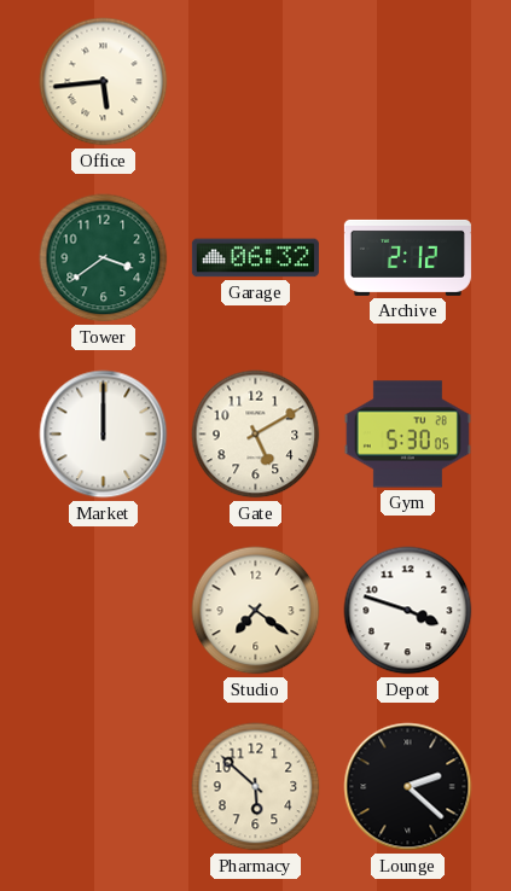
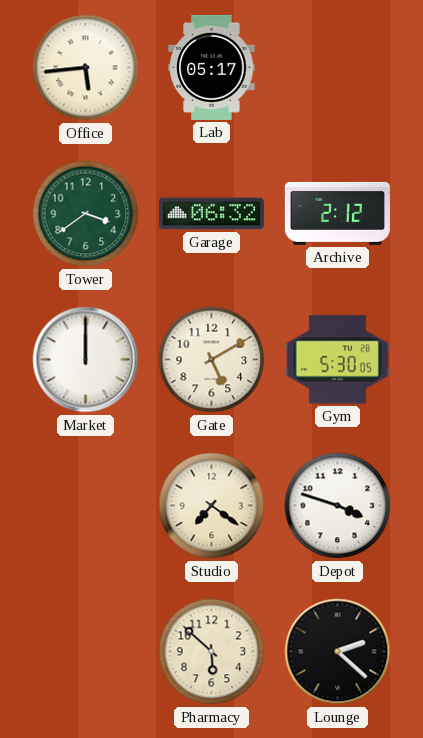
Lab: none -> 05:17 (212, 67)
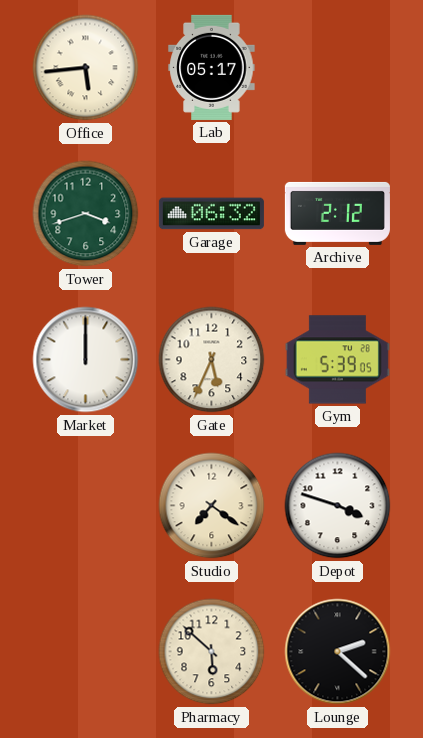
Tower: 3:39 -> 3:42 (86, 214)
Gate: 5:10 -> 5:34 (212, 360)
Gym: 5:30 -> 5:39 (337, 360)
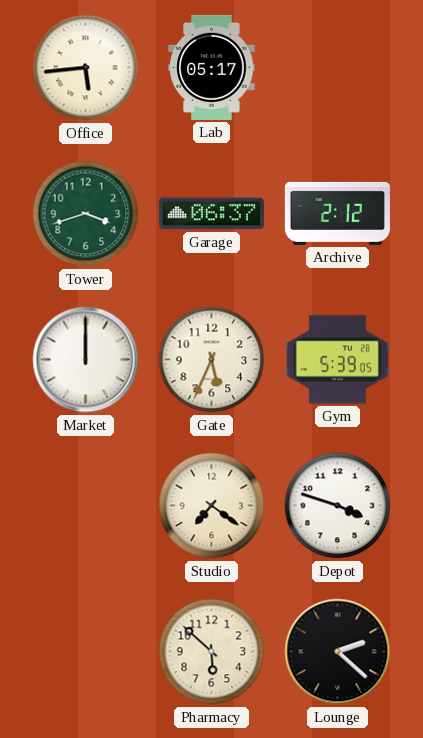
Garage: 06:32 -> 06:37 (211, 214)
